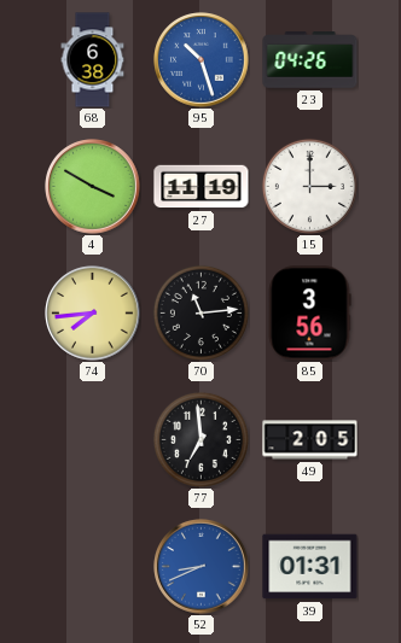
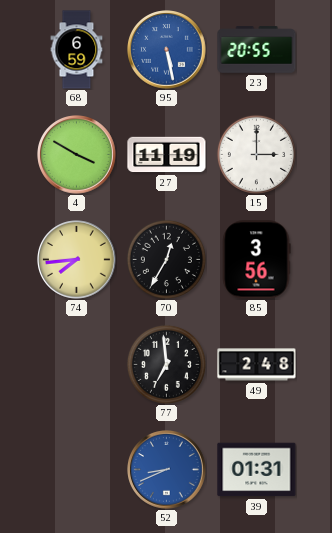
68: 6:38 -> 6:59 (77, 50)
95: 10:27 -> 5:28 (167, 50)
23: 04:26 -> 20:55 (257, 50)
70: 11:14 -> 12:35 (166, 259)
49: 2:05 -> 2:48 (257, 365)
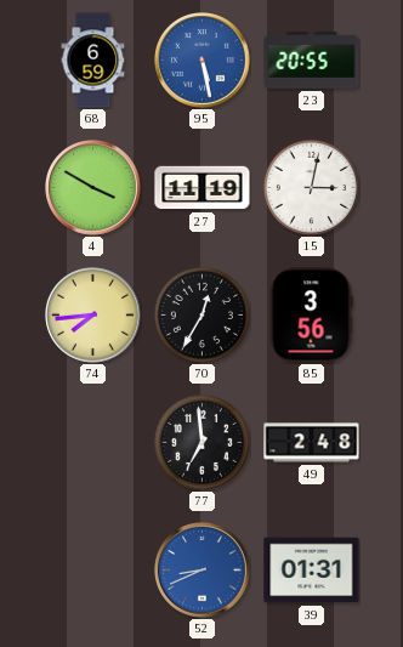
15: 3:00 -> 3:02 (311, 187)
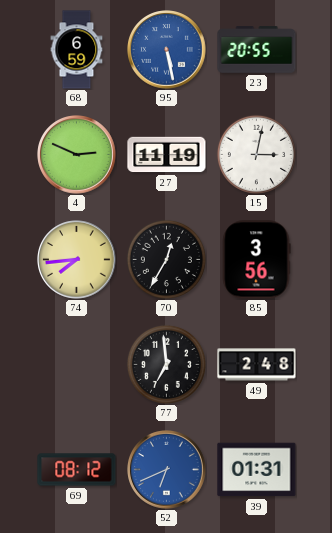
4: 3:50 -> 2:49 (77, 155)
69: none -> 08:12 (77, 470)
52: 8:41 -> 6:41 (167, 470)
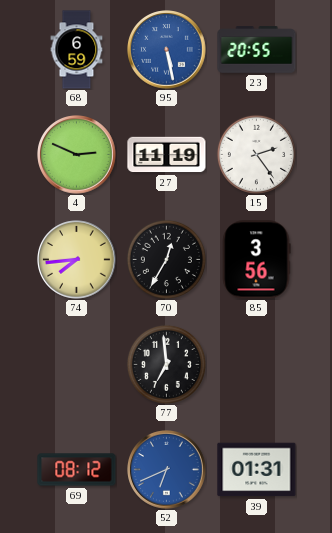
15: 3:02 -> 2:24 (256, 154)
49: 2:48 -> none (257, 365)
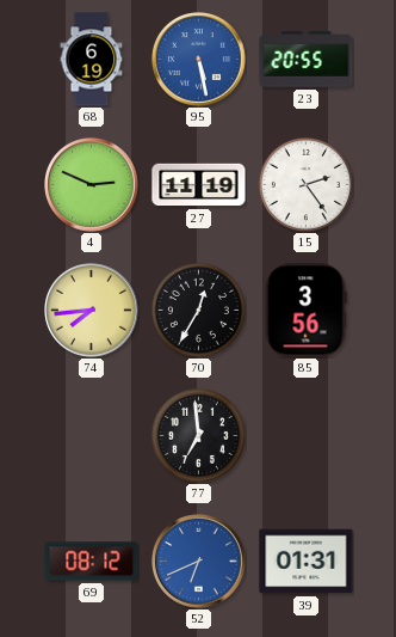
68: 6:59 -> 6:19 (92, 60)
